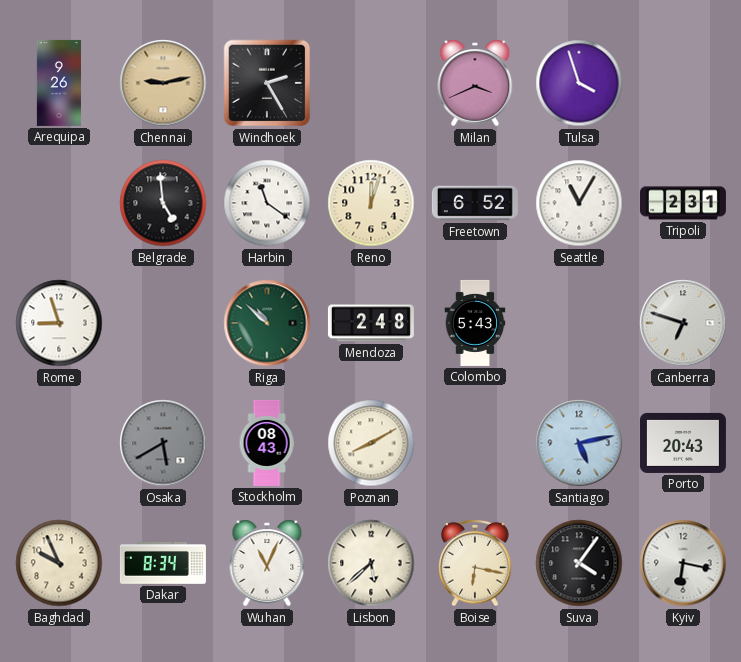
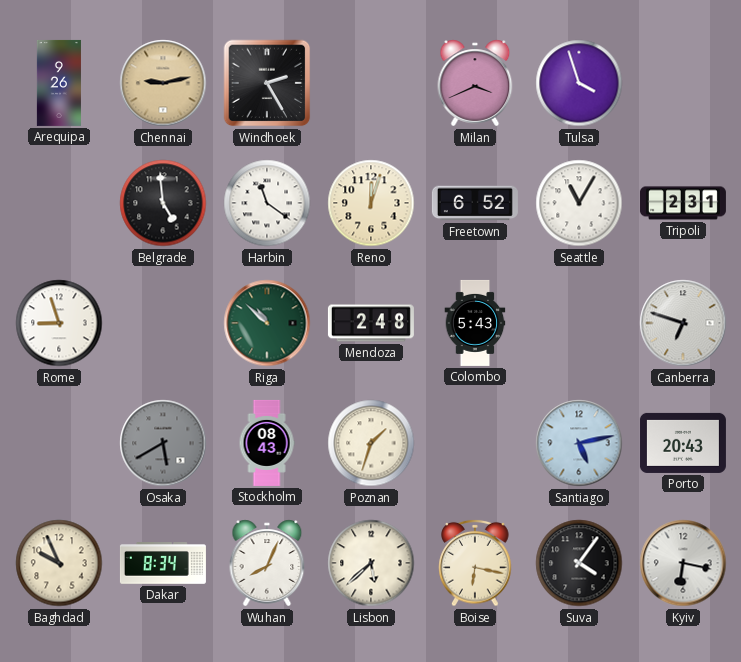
Poznan: 8:10 -> 1:33 (371, 443)
Wuhan: 11:04 -> 8:04 (267, 563)
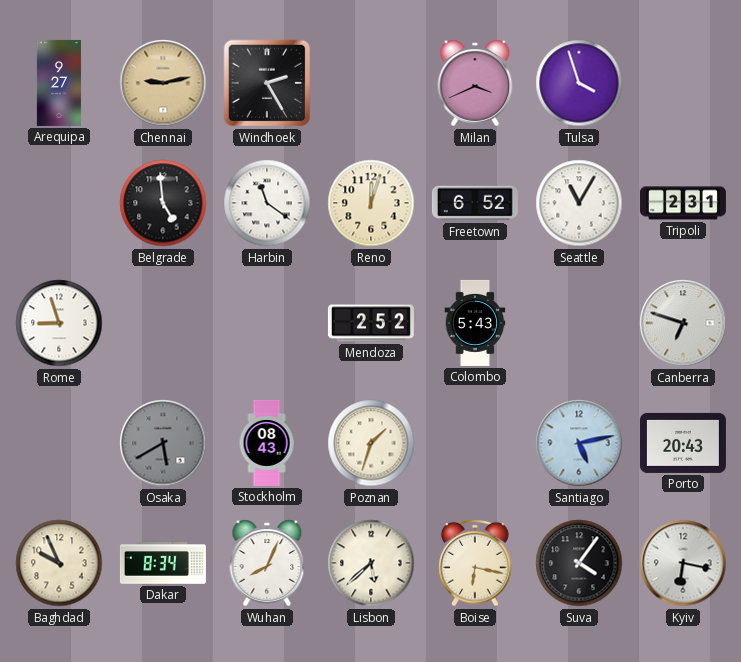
Arequipa: 9:26 -> 9:27 (59, 83)
Riga: 10:52 -> none (267, 323)
Mendoza: 2:48 -> 2:52 (371, 323)
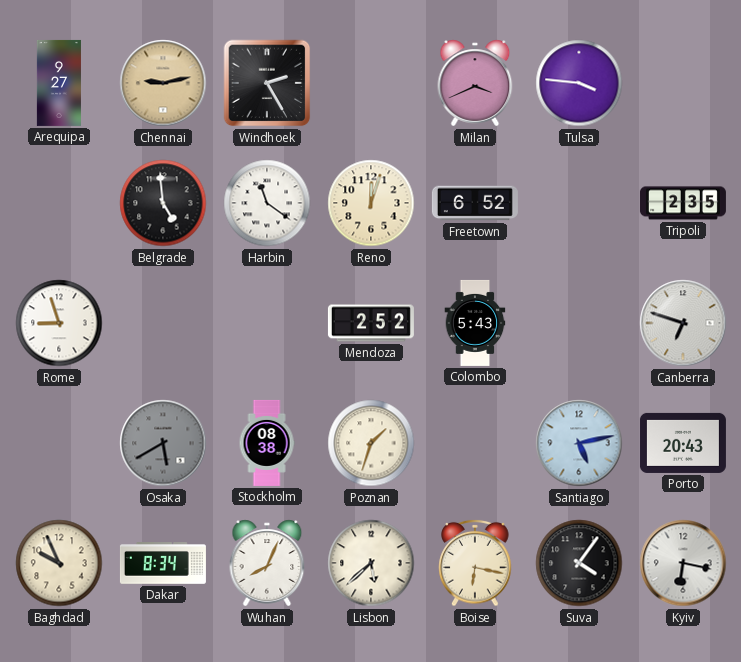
Tulsa: 3:57 -> 3:46 (579, 83)
Seattle: 11:05 -> none (579, 203)
Tripoli: 2:31 -> 2:35 (683, 203)
Stockholm: 08:43 -> 08:38 (267, 443)
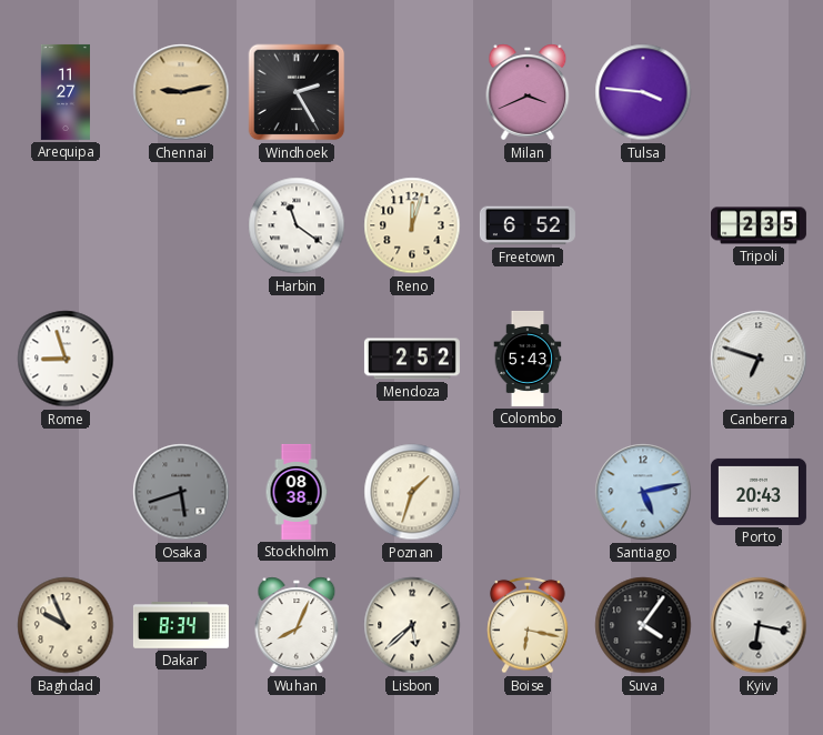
Arequipa: 9:27 -> 11:27 (66, 92)
Belgrade: 4:59 -> none (163, 203)
Osaka: 5:40 -> 5:42 (181, 492)
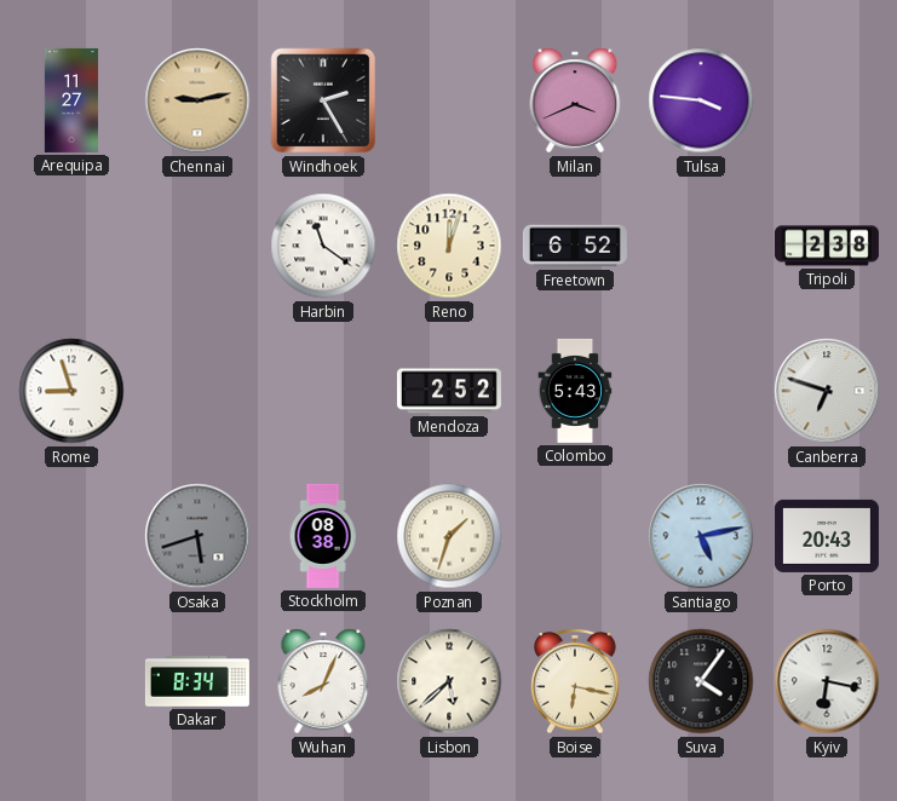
Tripoli: 2:35 -> 2:38 (827, 246)
Baghdad: 9:56 -> none (66, 625)
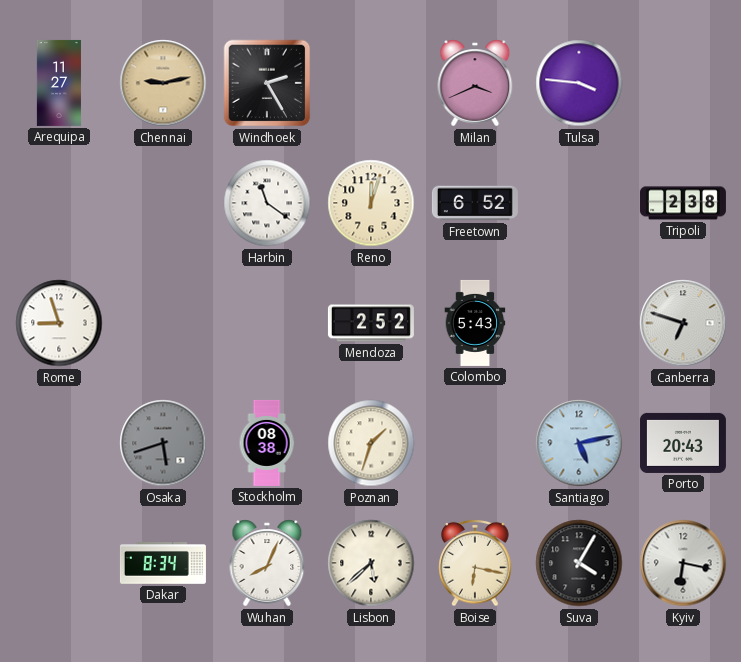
Suva: 4:06 -> 4:05 (579, 563)
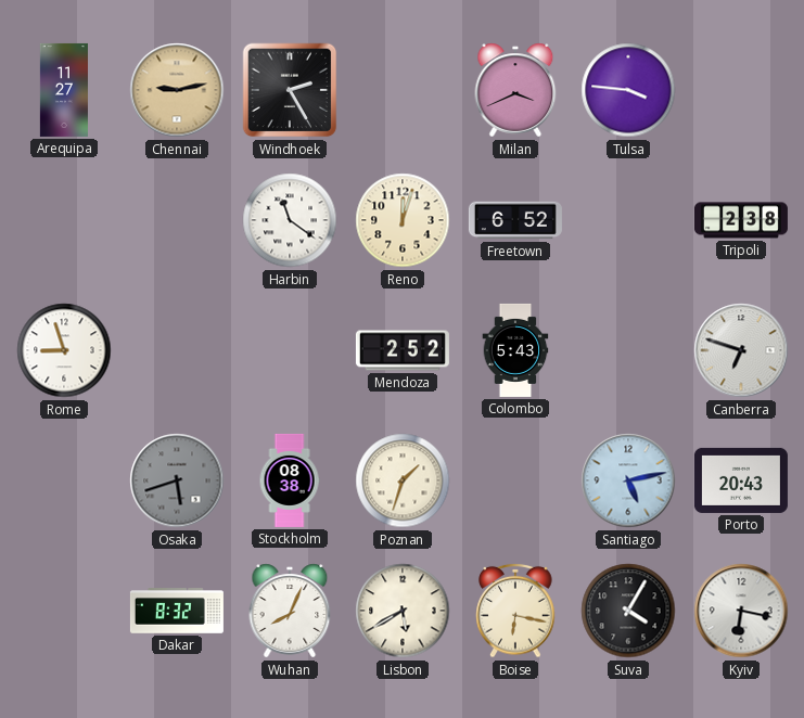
Dakar: 8:34 -> 8:32 (177, 611)
Lisbon: 5:38 -> 5:40 (403, 611)
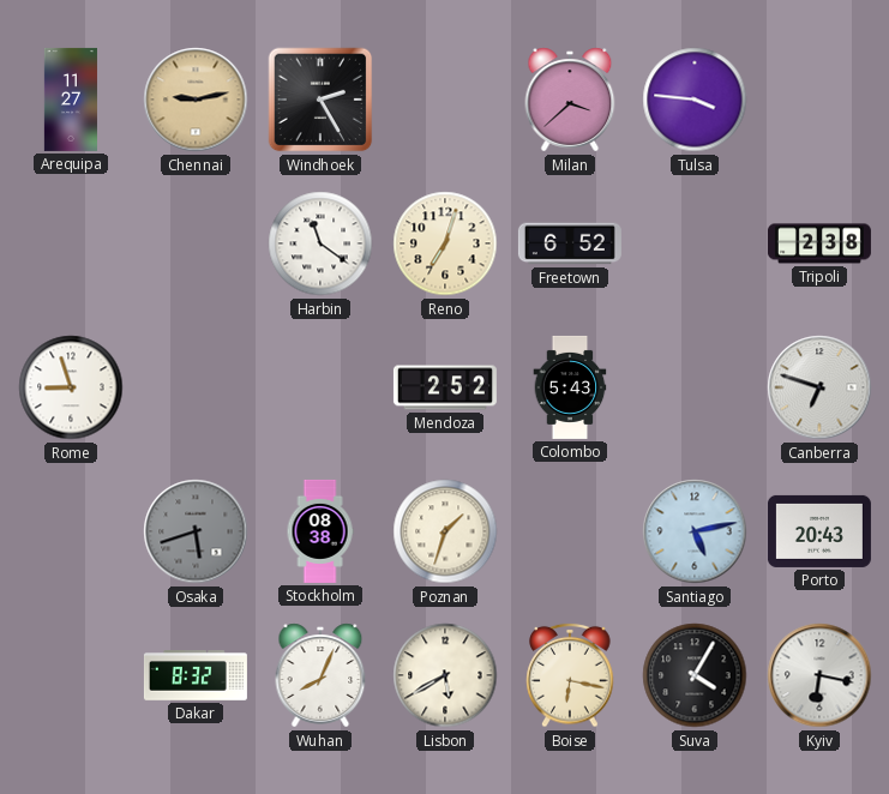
Milan: 3:41 -> 3:38 (570, 100)
Reno: 12:03 -> 7:03 (445, 243)
